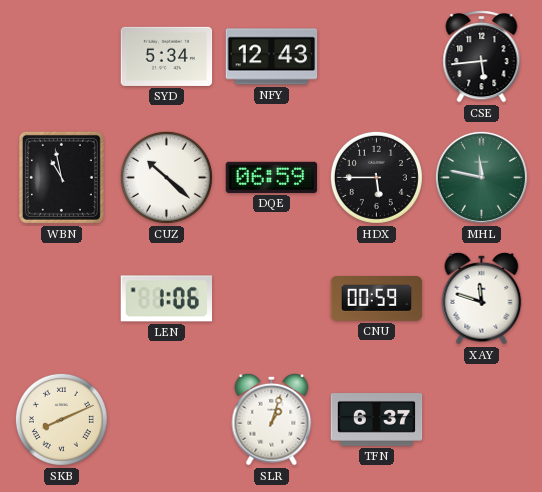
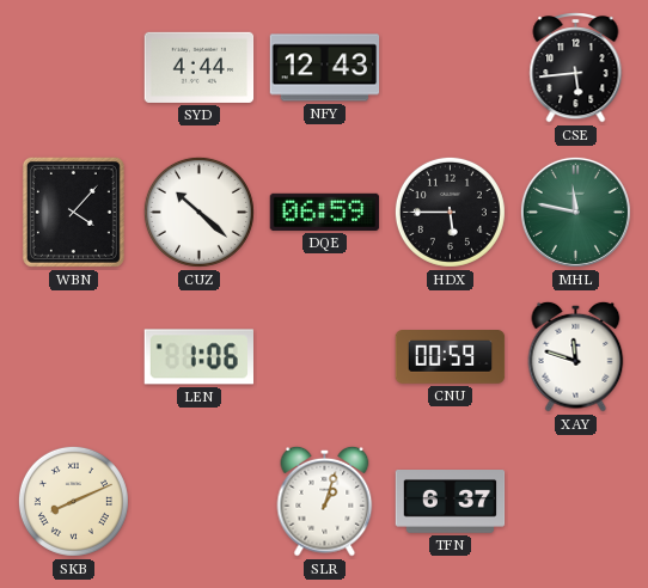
SYD: 5:34 -> 4:44 (200, 67)
WBN: 10:58 -> 4:07 (73, 212)
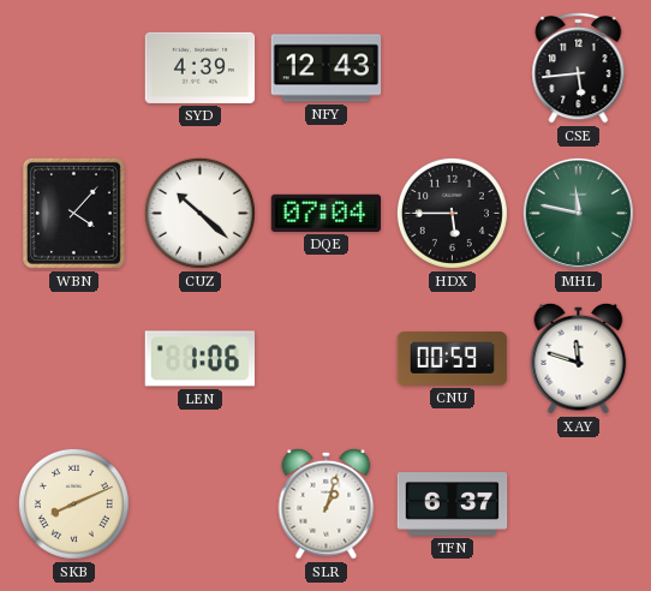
SYD: 4:44 -> 4:39 (201, 67)
DQE: 06:59 -> 07:04 (327, 213)
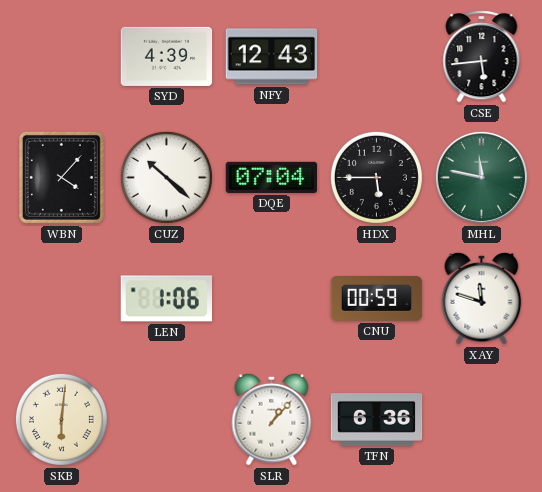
SKB: 8:11 -> 6:01 (61, 419)
SLR: 1:03 -> 1:07 (272, 419)
TFN: 6:37 -> 6:36 (377, 420)
